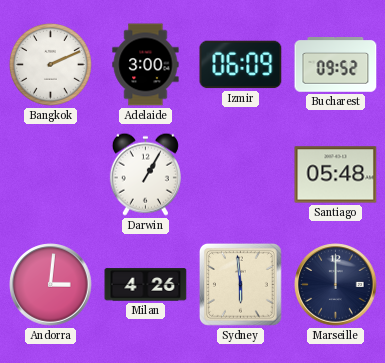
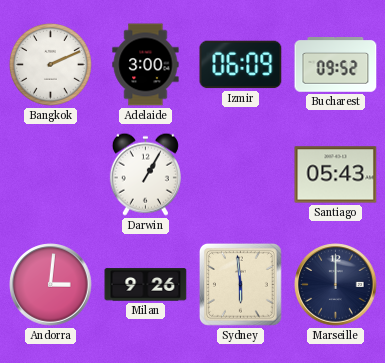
Santiago: 05:48 -> 05:43 (336, 175)
Milan: 4:26 -> 9:26 (146, 285)
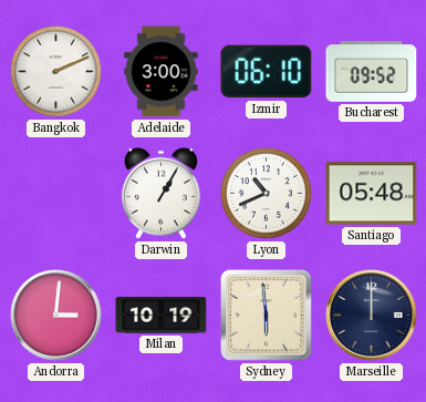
Izmir: 06:09 -> 06:10 (267, 72)
Lyon: none -> 10:41 (266, 193)
Santiago: 05:43 -> 05:48 (372, 194)
Milan: 9:26 -> 10:19 (162, 316)
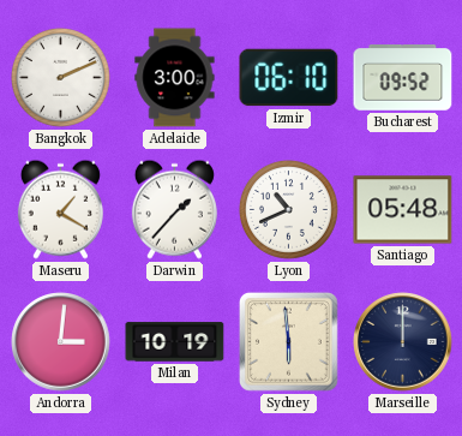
Maseru: none -> 1:20 (60, 209)
Darwin: 1:05 -> 1:37 (174, 209)
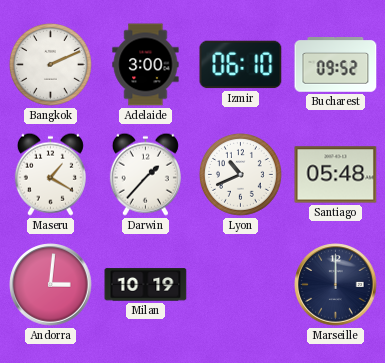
Sydney: 5:59 -> none (288, 341)
